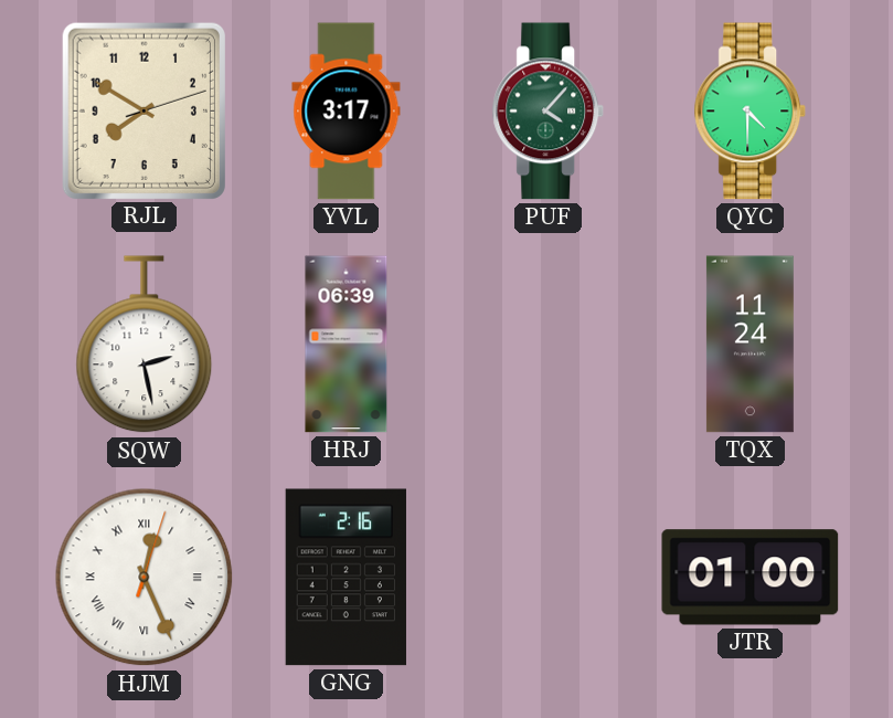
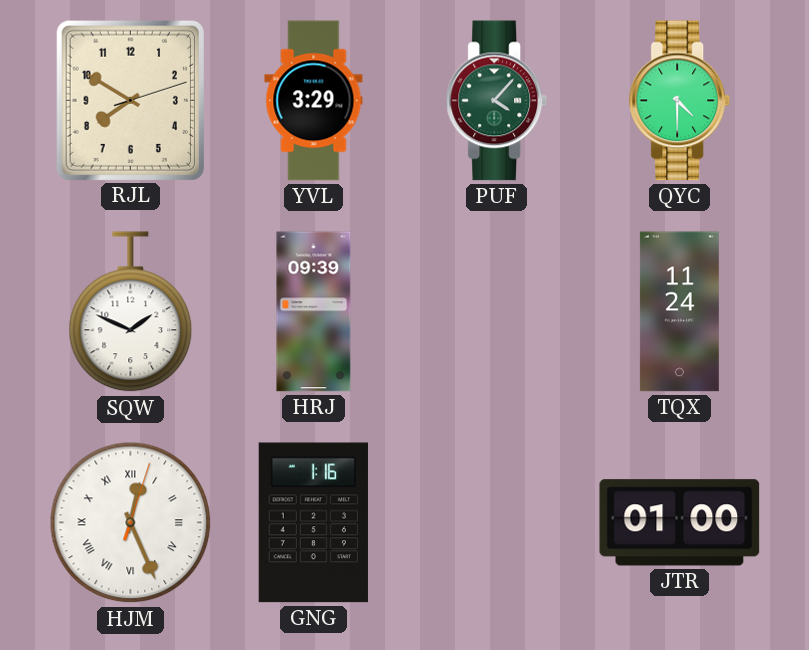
YVL: 3:17 -> 3:29 (314, 101)
SQW: 2:28 -> 1:49 (131, 312)
HRJ: 06:39 -> 09:39 (314, 312)
GNG: 2:16 -> 1:16 (313, 523)
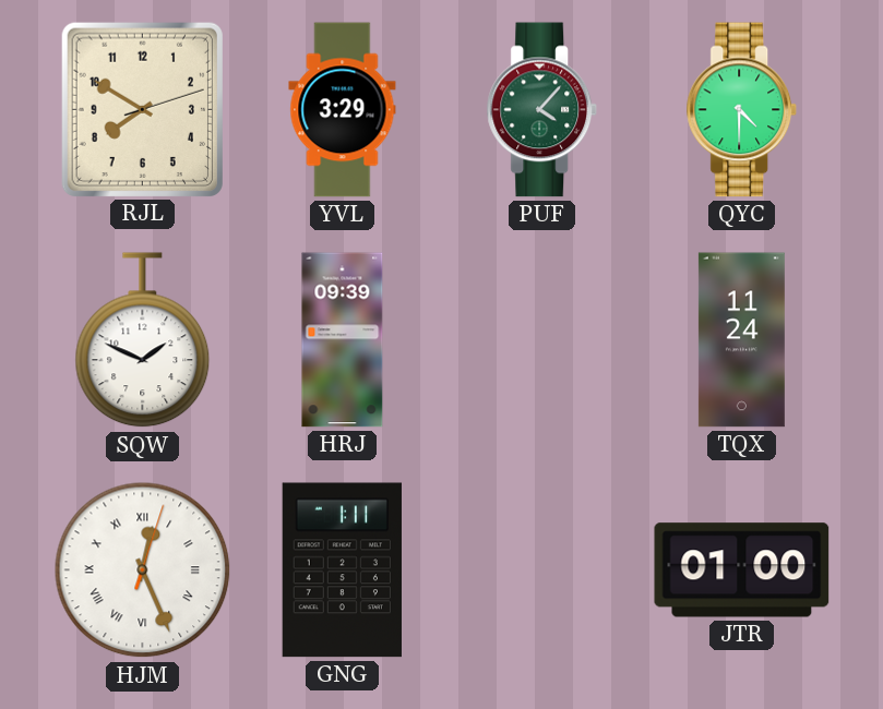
GNG: 1:16 -> 1:11 (342, 570)
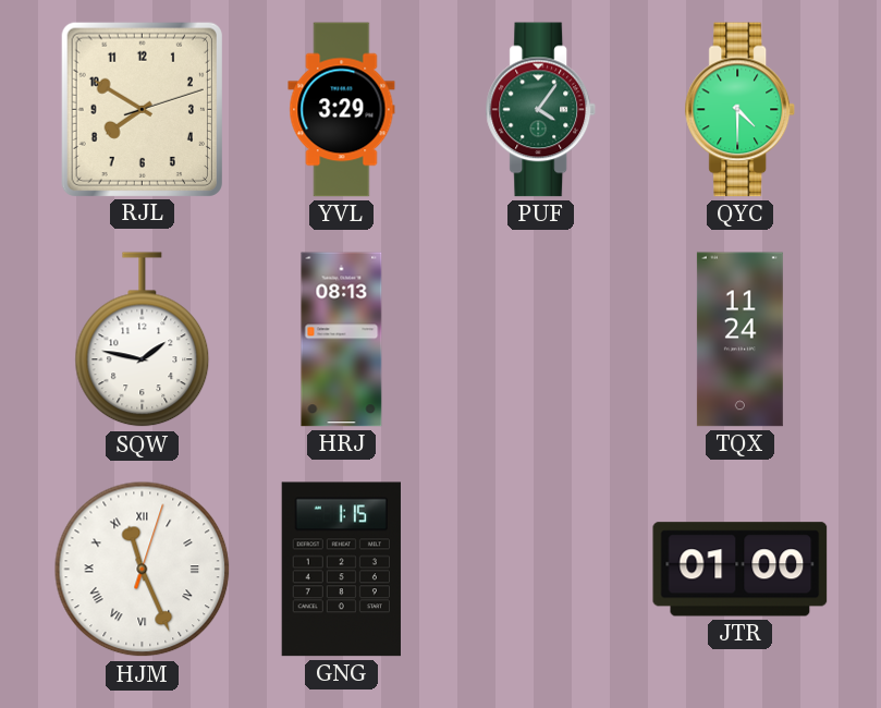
PUF: 4:07 -> 4:06 (541, 110)
SQW: 1:49 -> 1:47 (143, 340)
HRJ: 09:39 -> 08:13 (342, 340)
HJM: 12:26 -> 11:26 (143, 570)
GNG: 1:11 -> 1:15 (341, 570)
